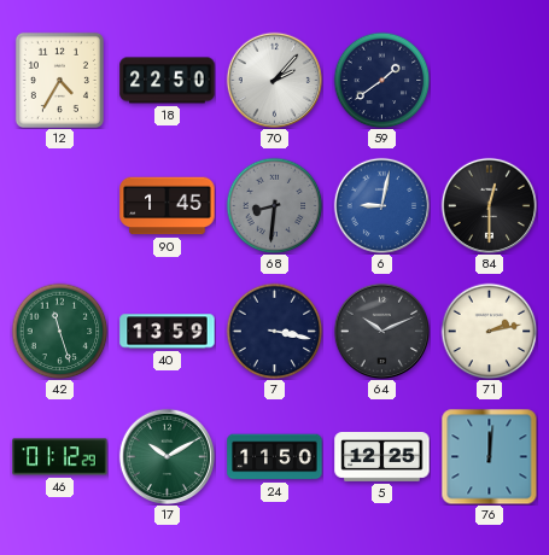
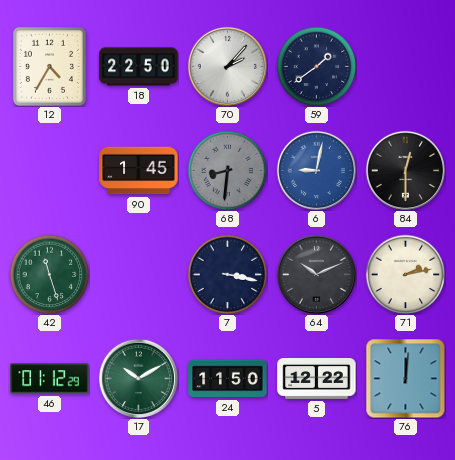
40: 13:59 -> none (168, 332)
5: 12:25 -> 12:22 (317, 379)
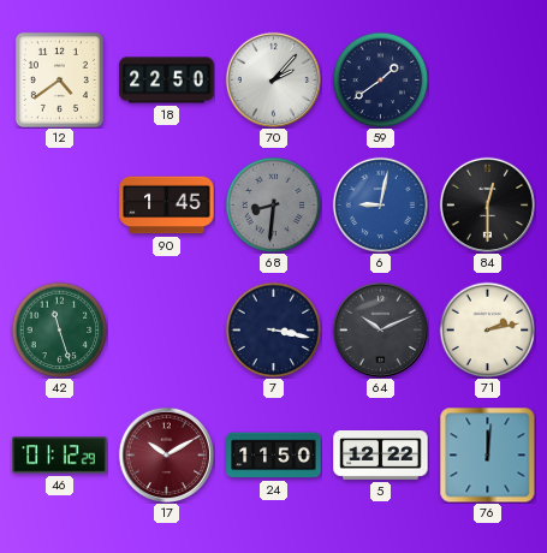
12: 4:35 -> 4:39 (59, 79)
17 dial: green -> burgundy (166, 454)
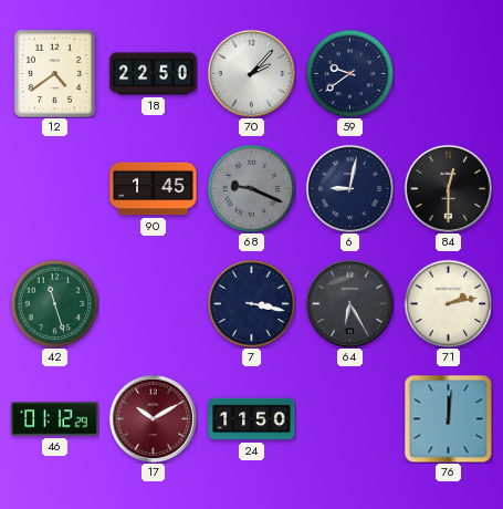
59: 1:39 -> 9:39 (349, 73)
68: 8:31 -> 9:19 (251, 188)
6 dial: blue -> navy (349, 188)
64: 10:11 -> 6:25 (349, 303)
5: 12:22 -> none (381, 456)
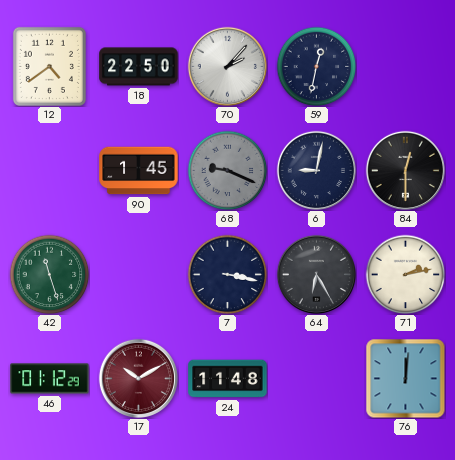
59: 9:39 -> 12:32 (316, 66)
24: 11:50 -> 11:48 (228, 379)
